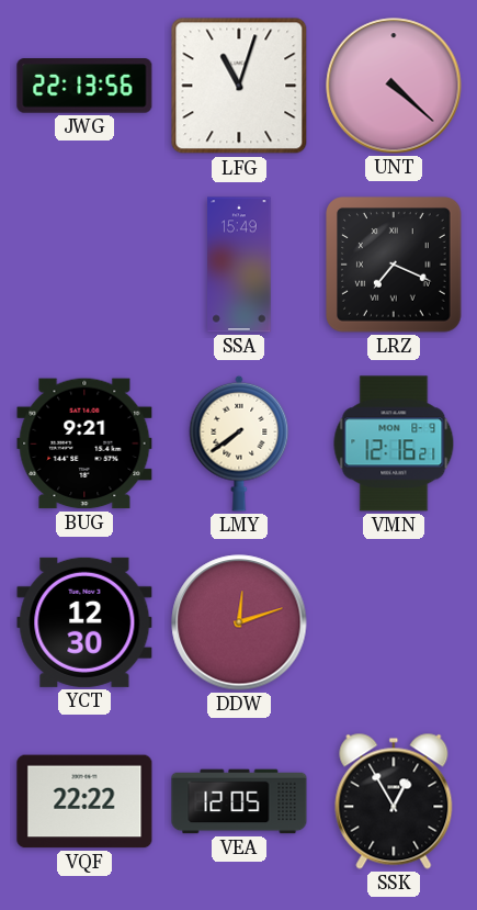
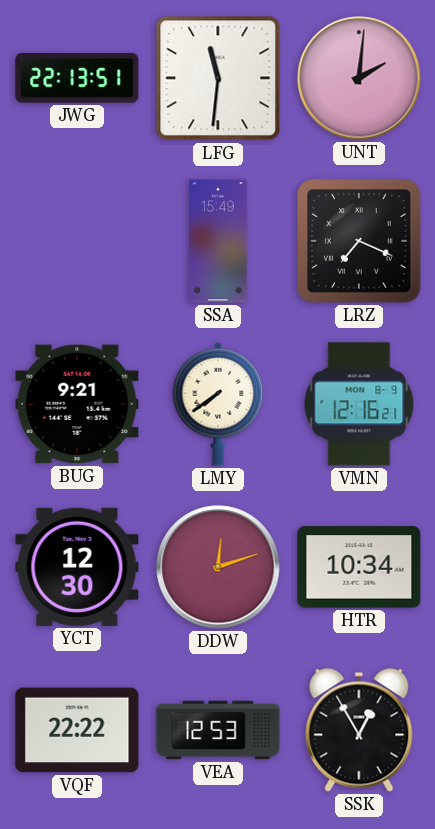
JWG: 22:13:56 -> 22:13:51 (77, 78)
LFG: 11:03 -> 11:31 (218, 78)
UNT: 4:22 -> 2:01 (359, 78)
HTR: none -> 10:34 (359, 567)
VEA: 12:05 -> 12:53 (218, 730)
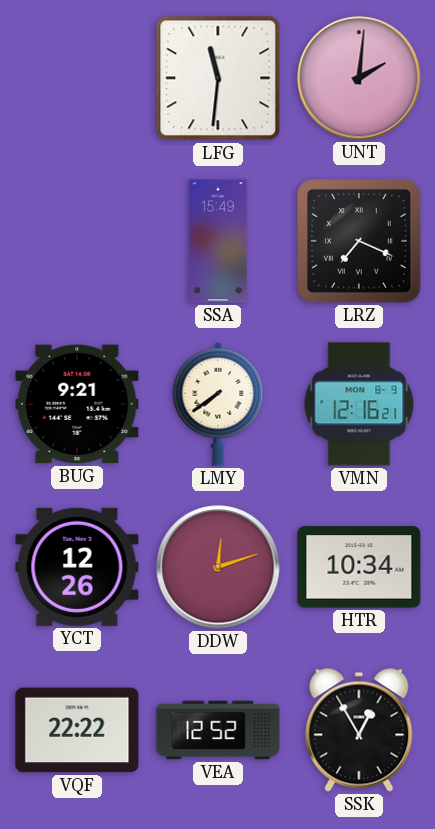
JWG: 22:13 -> none (77, 78)
YCT: 12:30 -> 12:26 (77, 567)
VEA: 12:53 -> 12:52 (218, 730)
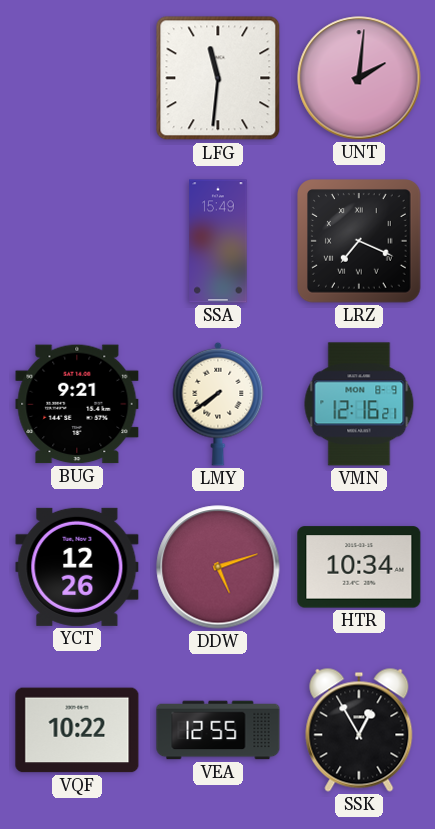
DDW: 12:12 -> 5:12 (218, 567)
VQF: 22:22 -> 10:22 (77, 730)
VEA: 12:52 -> 12:55 (218, 730)
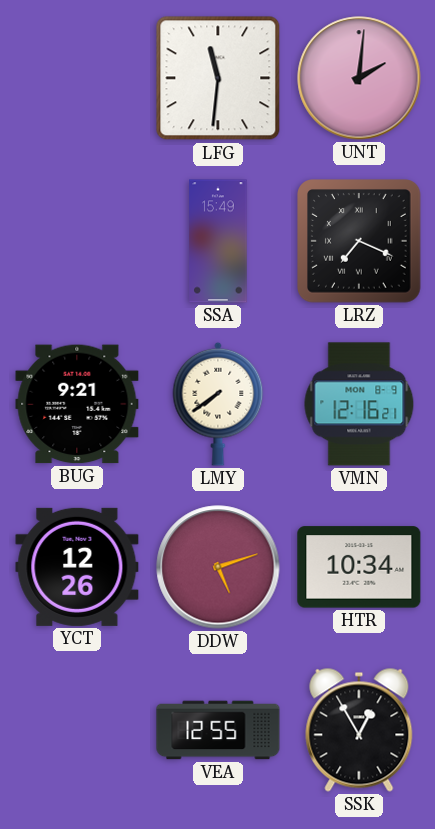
VQF: 10:22 -> none (77, 730)
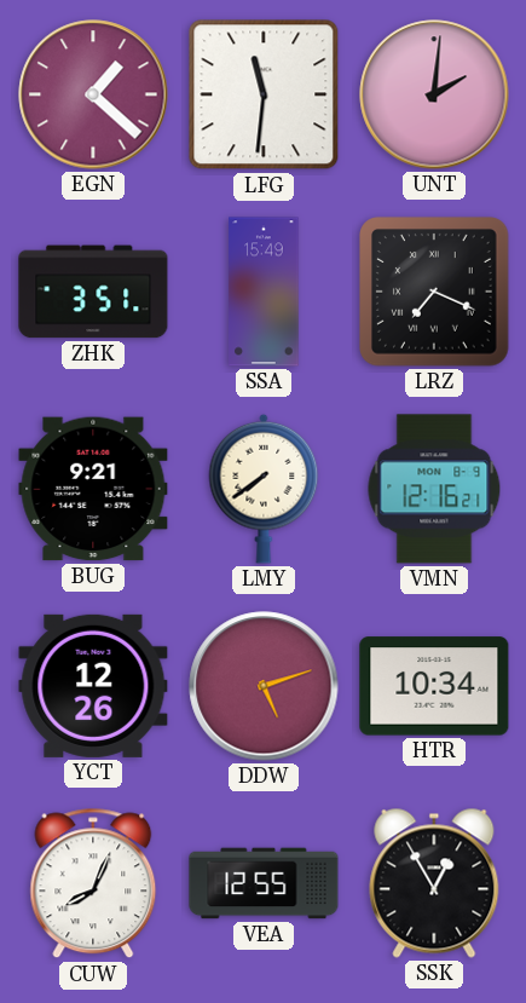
EGN: none -> 1:22 (93, 94)
ZHK: none -> 3:51 (93, 292)
CUW: none -> 8:04 (93, 883)
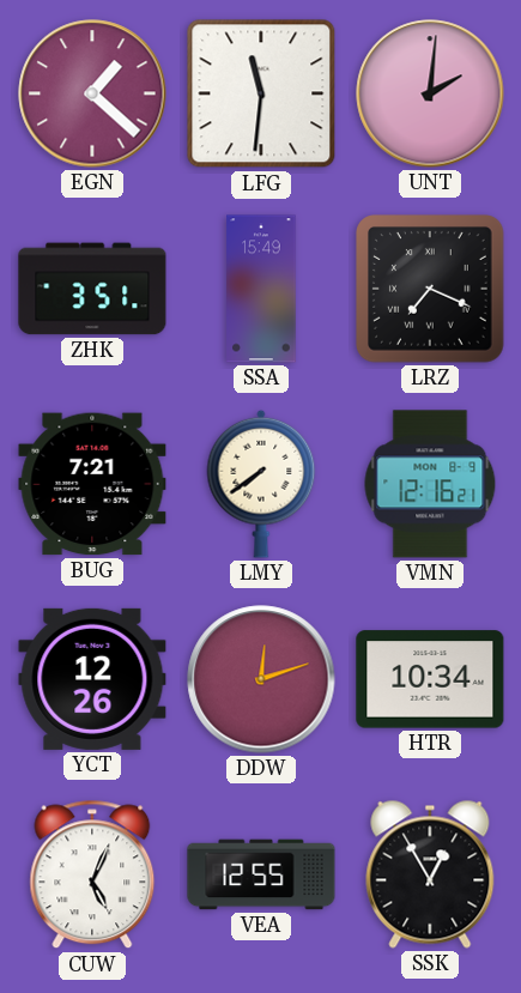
BUG: 9:21 -> 7:21 (92, 484)
DDW: 5:12 -> 12:12 (261, 679)
CUW: 8:04 -> 5:04 (92, 874)
